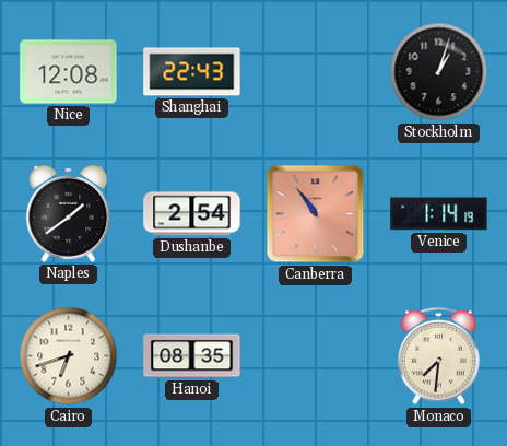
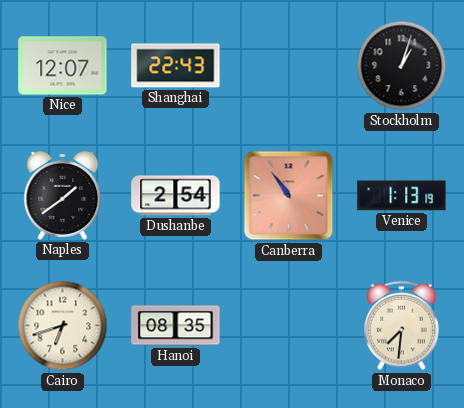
Nice: 12:08 -> 12:07 (63, 66)
Venice: 1:14 -> 1:13 (402, 196)
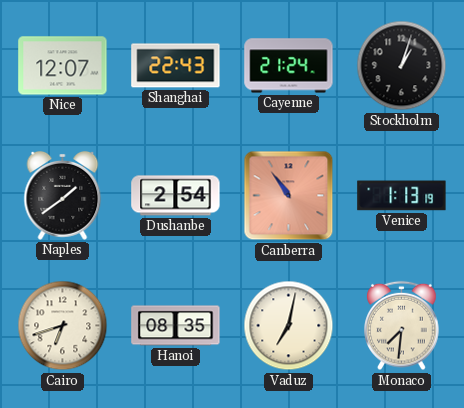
Cayenne: none -> 21:24 (289, 66)
Vaduz: none -> 7:02 (289, 326)
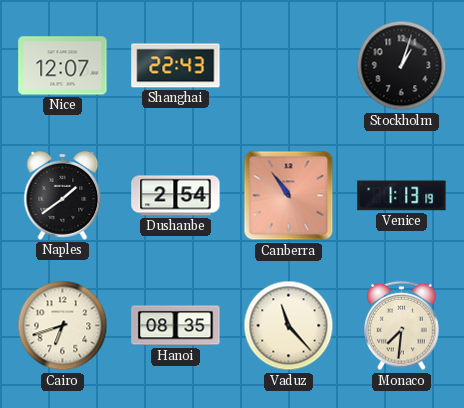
Cayenne: 21:24 -> none (289, 66)
Vaduz: 7:02 -> 11:23 (289, 326)
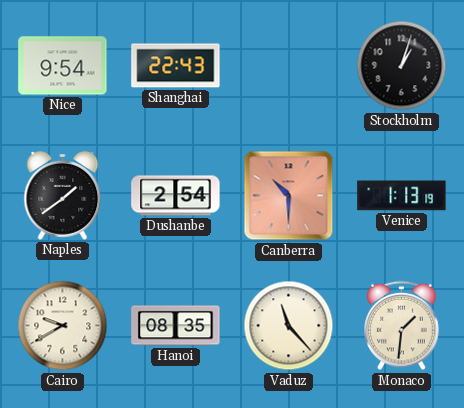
Nice: 12:07 -> 9:54 (63, 66)
Canberra: 10:54 -> 10:30 (289, 196)
Cairo: 6:42 -> 9:40 (63, 326)
Monaco: 7:31 -> 1:31 (402, 326)
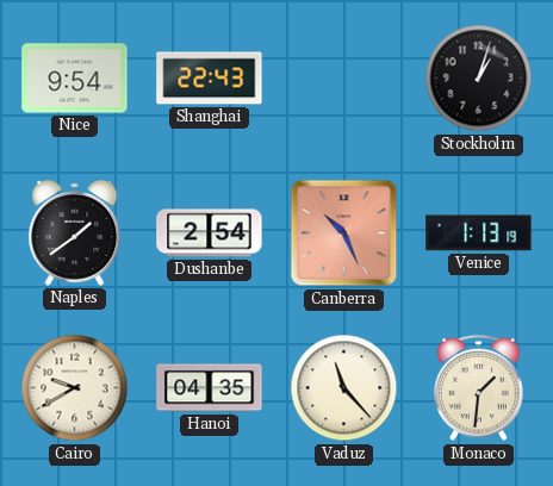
Canberra: 10:30 -> 10:26 (344, 233)
Hanoi: 08:35 -> 04:35 (210, 388)
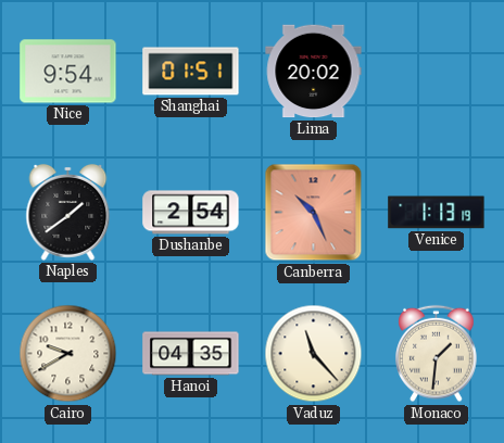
Shanghai: 22:43 -> 01:51 (191, 72)
Lima: none -> 20:02 (314, 72)
Stockholm: 1:03 -> none (479, 79)
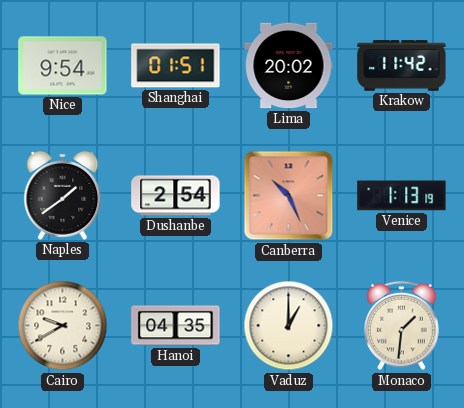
Krakow: none -> 11:42 (402, 66)
Vaduz: 11:23 -> 1:00 (289, 326)
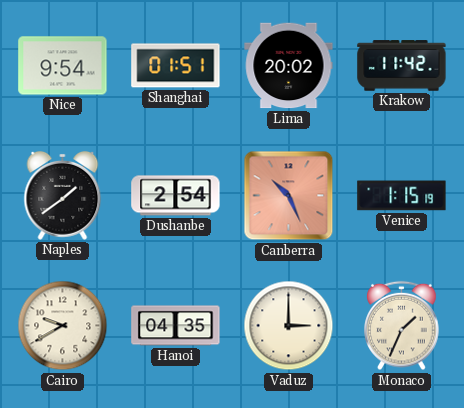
Venice: 1:13 -> 1:15 (402, 196)
Vaduz: 1:00 -> 3:00 (289, 326)
Monaco: 1:31 -> 1:34 (402, 326)
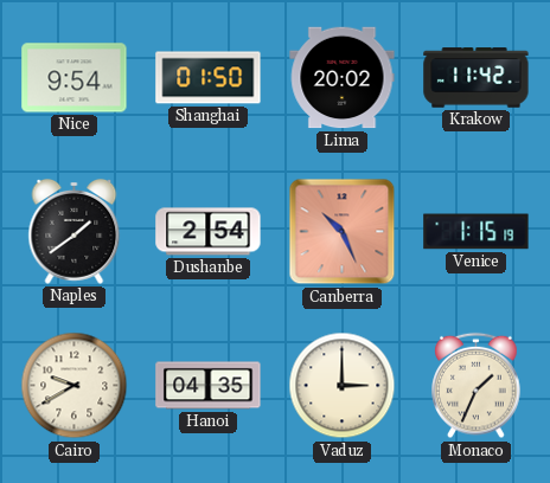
Shanghai: 01:51 -> 01:50 (209, 78)
